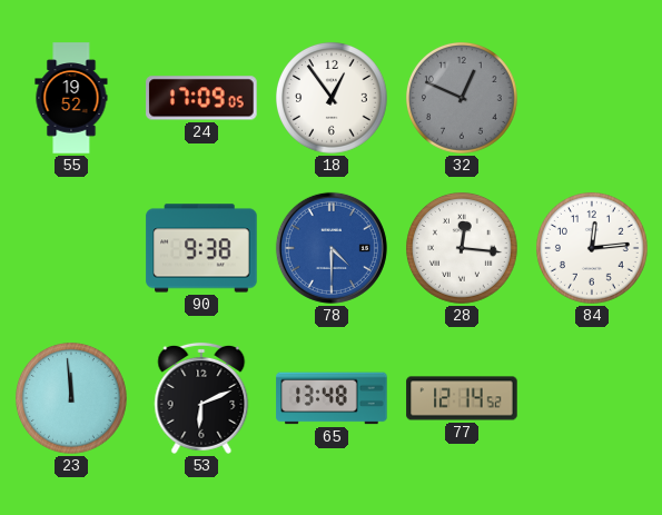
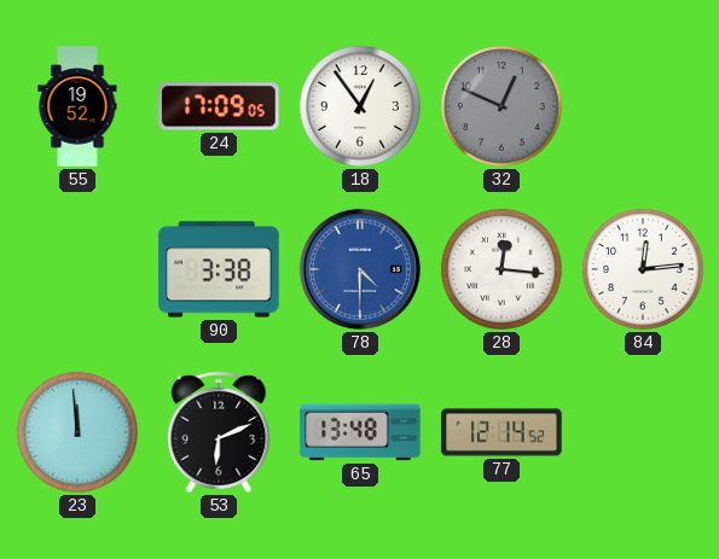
90: 9:38 -> 3:38 (219, 269)
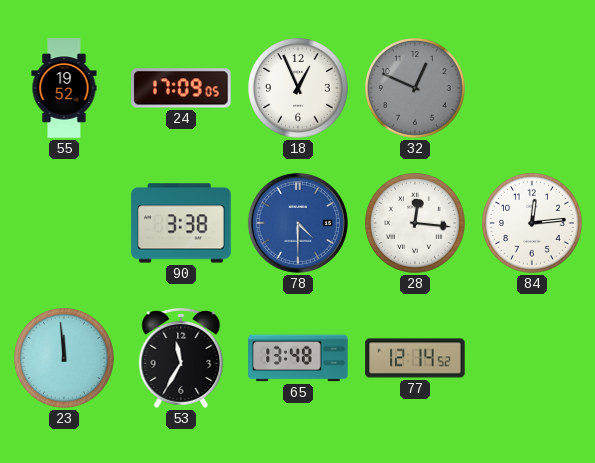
18: 12:54 -> 12:56 (299, 89)
53: 6:11 -> 11:35 (181, 358)
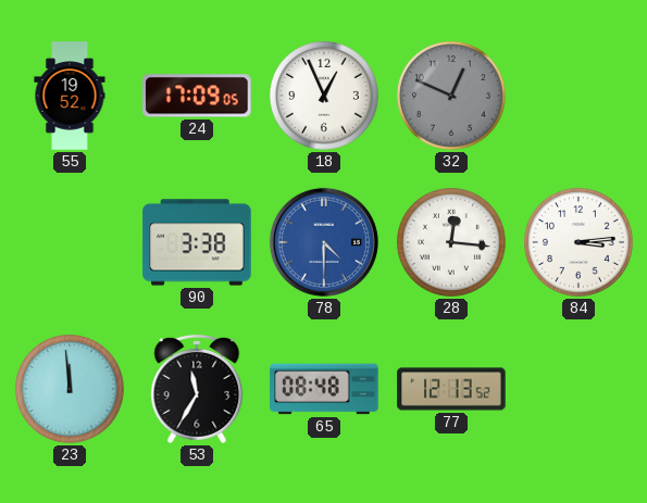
84: 12:14 -> 3:14 (580, 243)
65: 13:48 -> 08:48 (324, 389)
77: 12:14 -> 12:13 (451, 389)
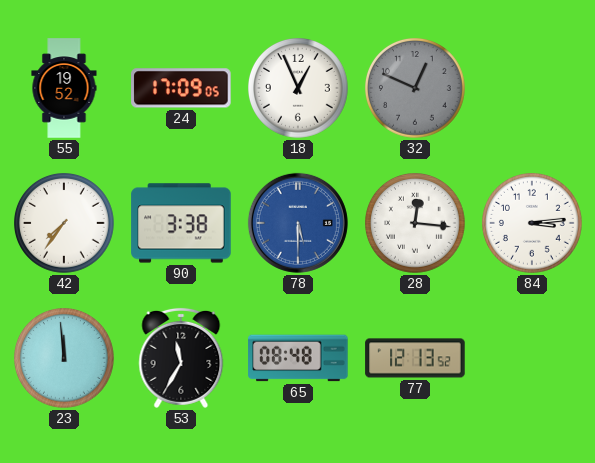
42: none -> 7:36 (65, 224)
78: 4:30 -> 5:30 (298, 223)
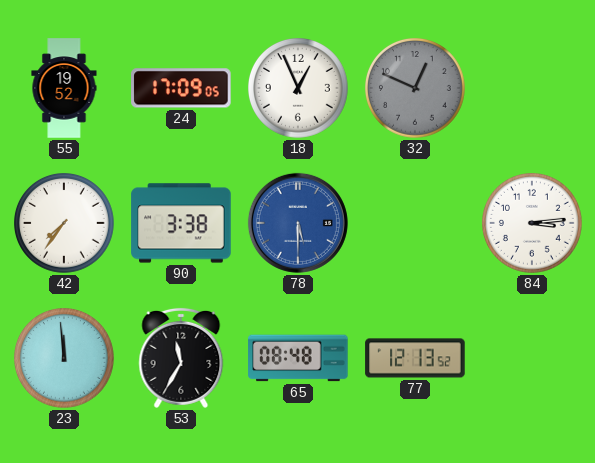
28: 12:16 -> none (416, 224)
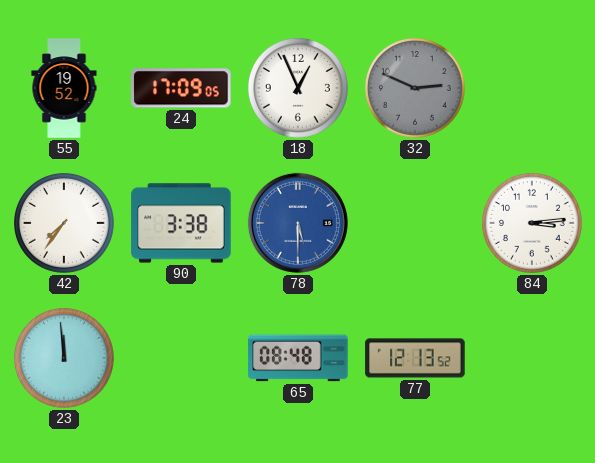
32: 12:49 -> 2:49 (416, 89)
53: 11:35 -> none (181, 358)
